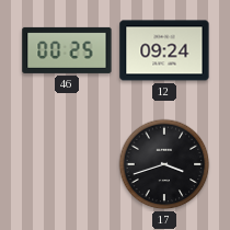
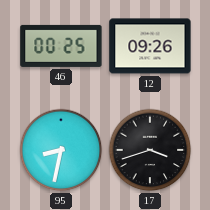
12: 09:24 -> 09:26 (150, 46)
95: none -> 8:32 (61, 150)
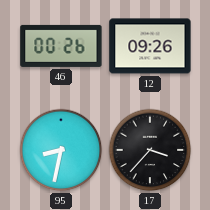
46: 00:25 -> 00:26 (61, 46)
17: 3:42 -> 3:37 (150, 150)
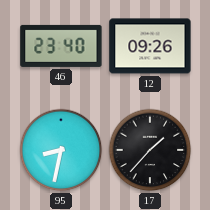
46: 00:26 -> 23:40 (61, 46)
17: 3:37 -> 1:37 (150, 150)
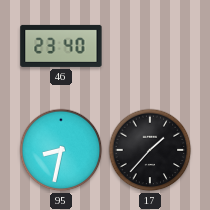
12: 09:26 -> none (150, 46)
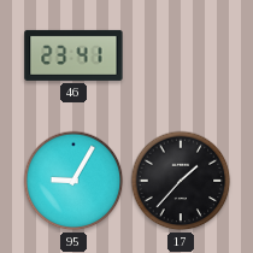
46: 23:40 -> 23:41 (73, 55)
95: 8:32 -> 9:05 (73, 181)
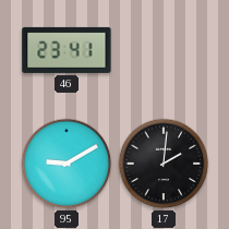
95: 9:05 -> 9:10 (67, 164)
17: 1:37 -> 2:01 (164, 164)
